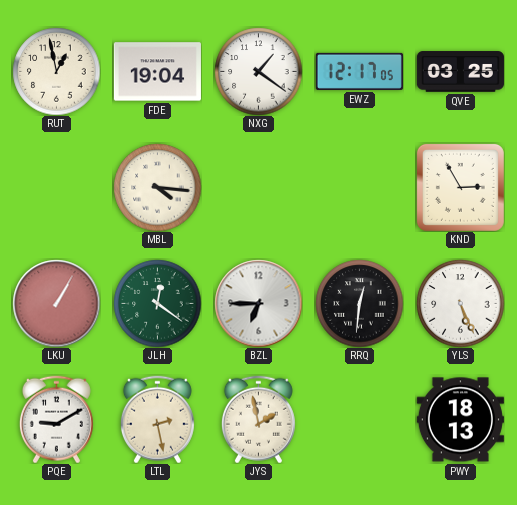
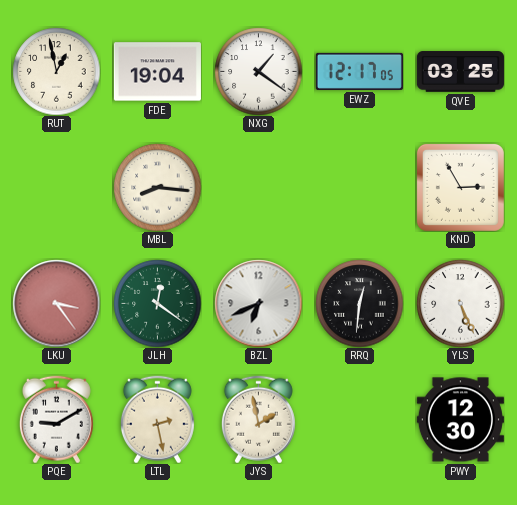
MBL: 4:16 -> 8:16 (157, 187)
LKU: 1:05 -> 3:24 (56, 303)
BZL: 6:45 -> 6:41 (258, 303)
PWY: 18:13 -> 12:30 (460, 420)
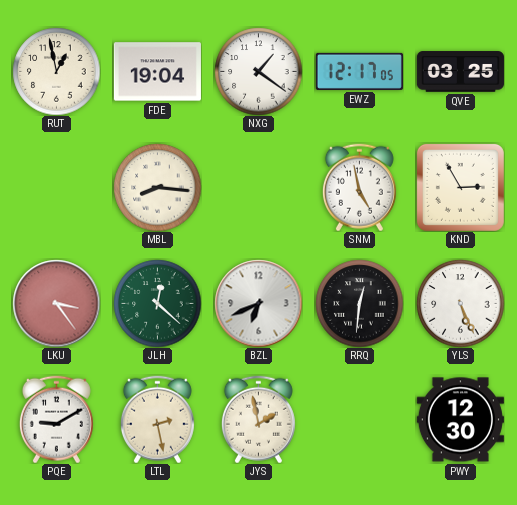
SNM: none -> 4:58 (359, 187)
JLH: 12:21 -> 12:22 (157, 303)
